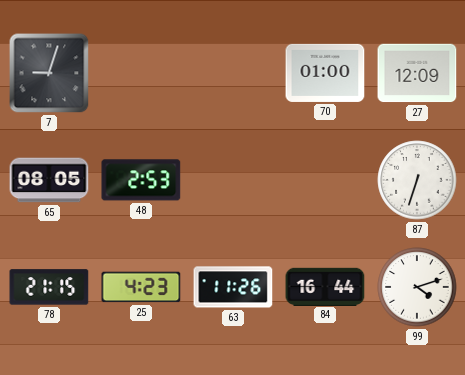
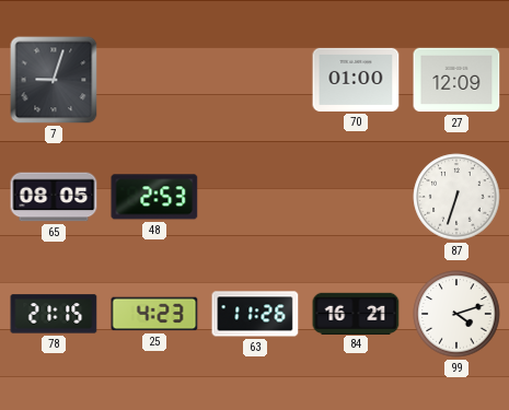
84: 16:44 -> 16:21 (356, 313)
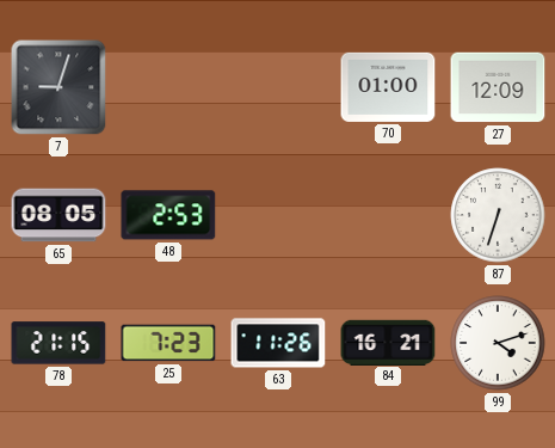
25: 4:23 -> 7:23 (168, 343)
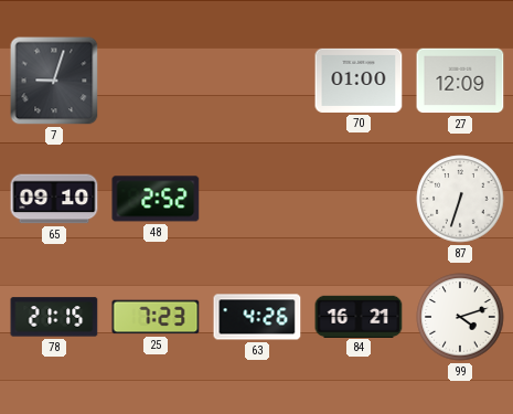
65: 08:05 -> 09:10 (54, 199)
48: 2:53 -> 2:52 (156, 199)
63: 11:26 -> 4:26 (257, 317)
